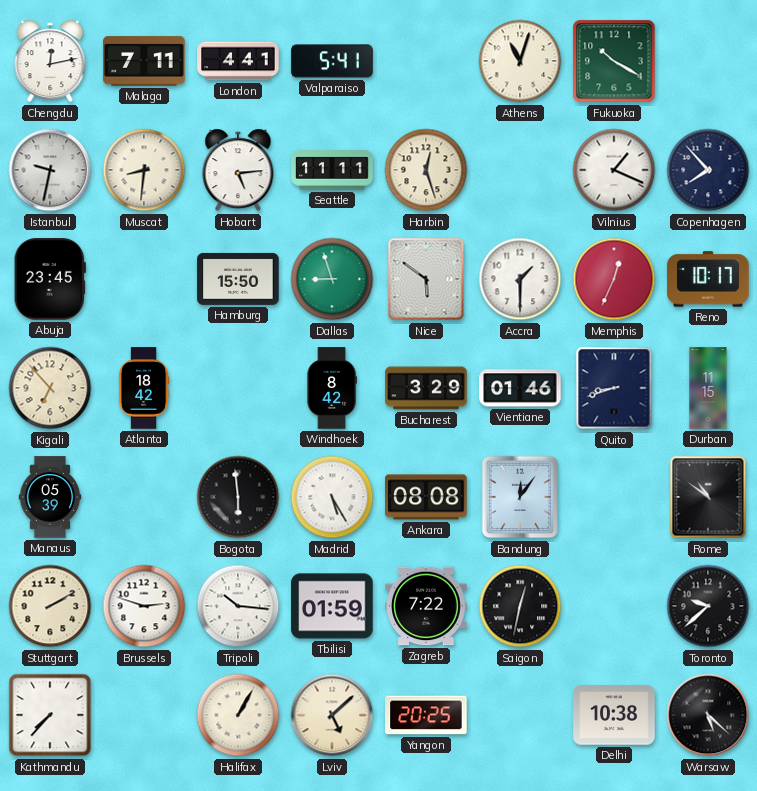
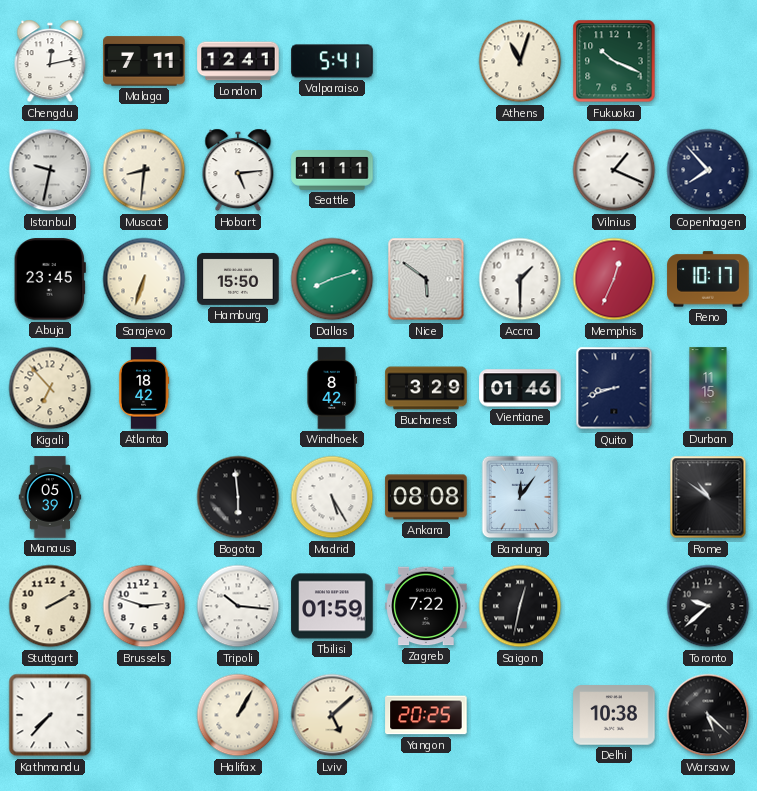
London: 4:41 -> 12:41 (238, 61)
Fukuoka: 10:20 -> 10:19 (614, 61)
Harbin: 12:27 -> none (426, 170)
Sarajevo: none -> 6:33 (144, 279)
Dallas: 8:57 -> 8:12 (332, 279)
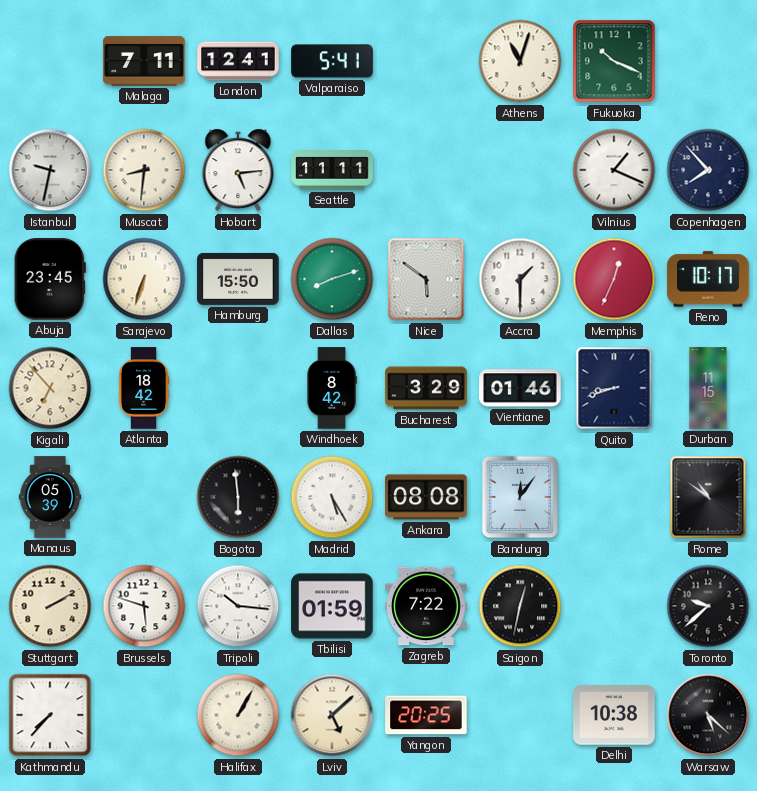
Chengdu: 12:13 -> none (50, 61)
Brussels: 2:48 -> 5:48 (144, 606)
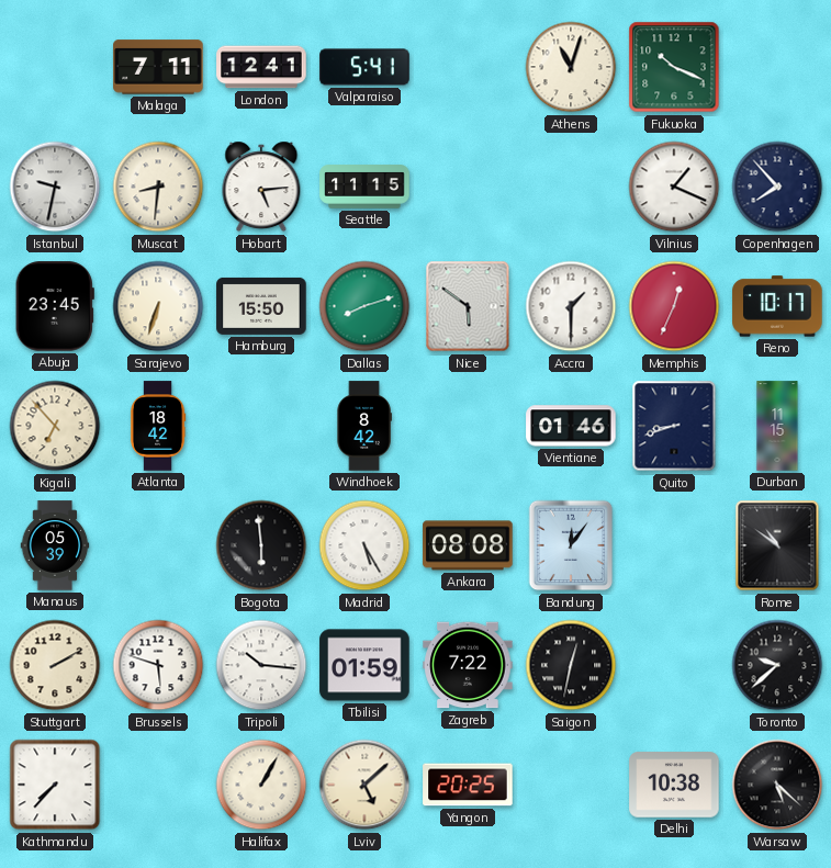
Seattle: 11:11 -> 11:15 (364, 187)
Bucharest: 3:29 -> none (426, 388)
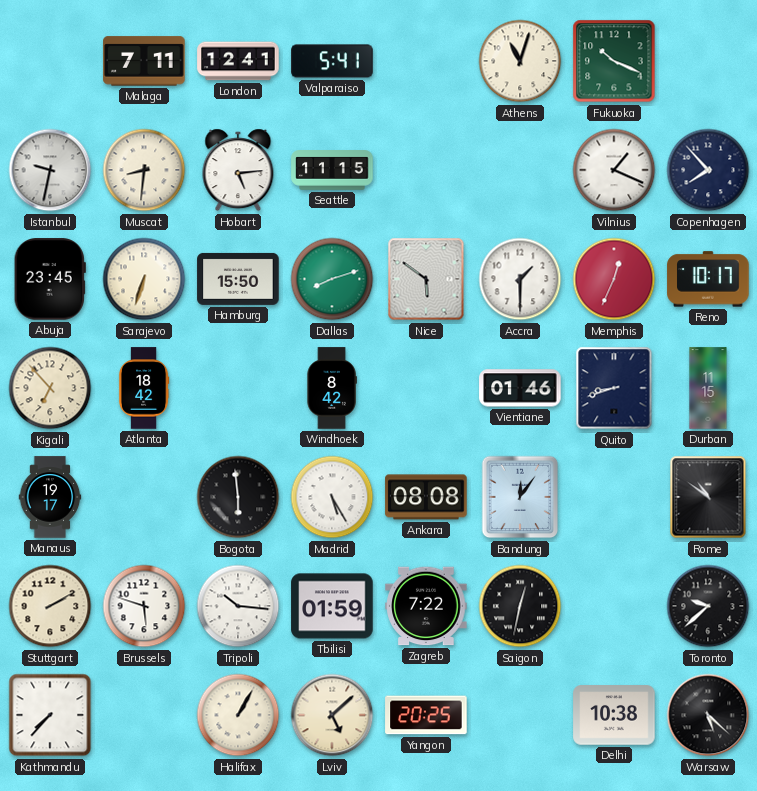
Manaus: 05:39 -> 19:17 (50, 497)
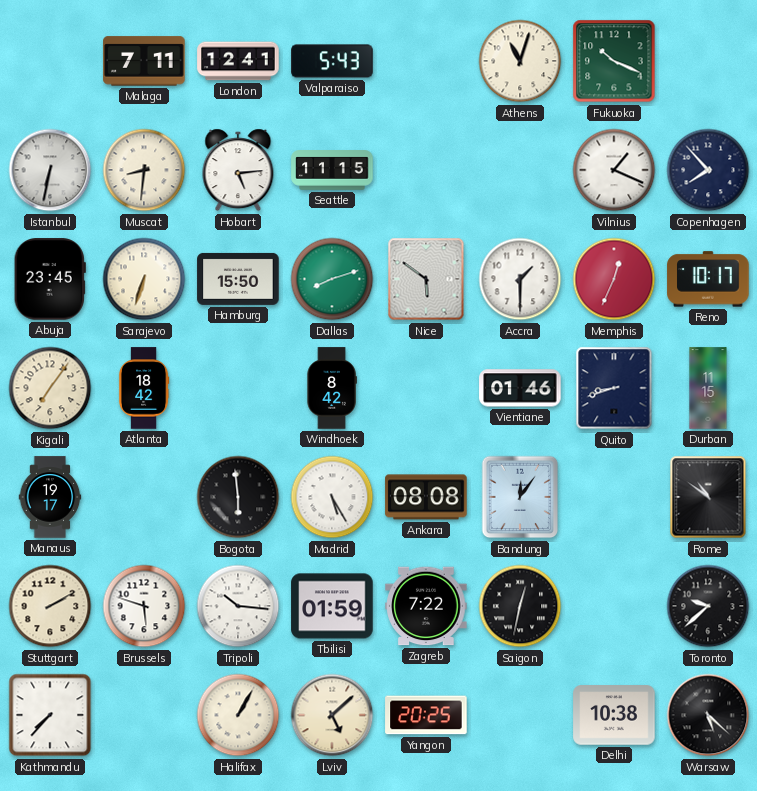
Valparaiso: 5:41 -> 5:43 (332, 61)
Istanbul: 9:32 -> 6:32 (50, 170)
Kigali: 6:53 -> 7:06 (50, 388)
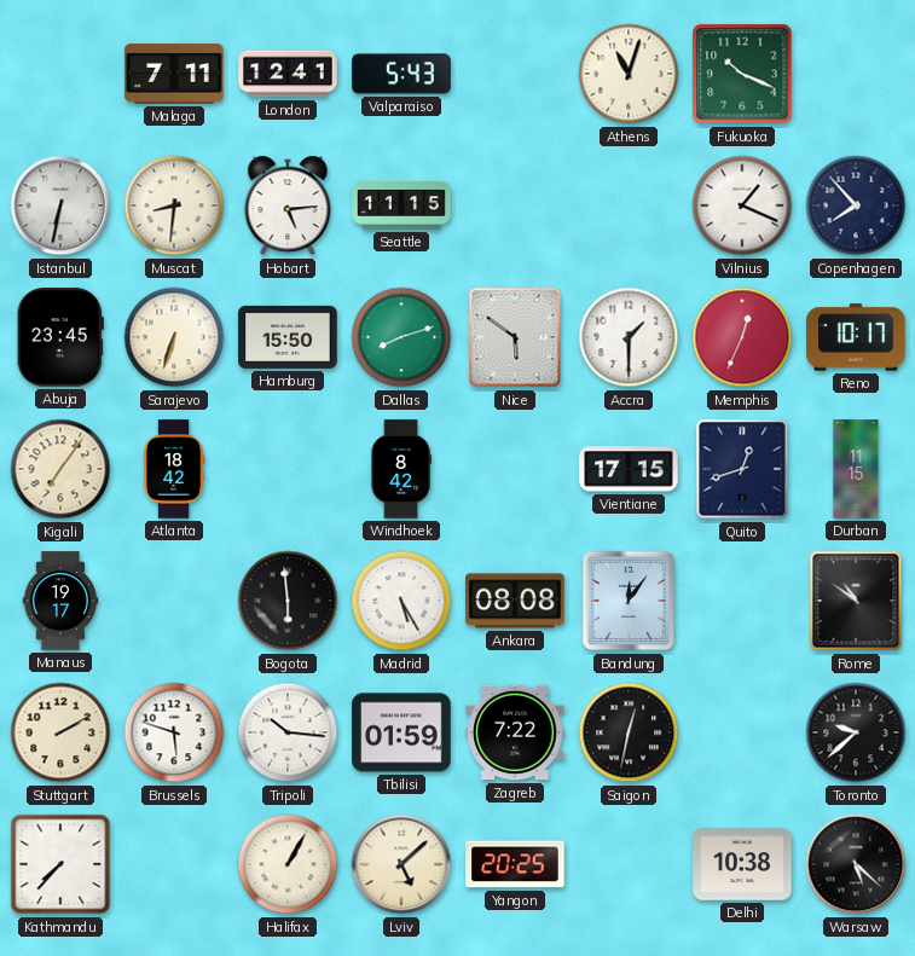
Vientiane: 01:46 -> 17:15 (629, 469)
Quito: 8:42 -> 12:42 (742, 469)
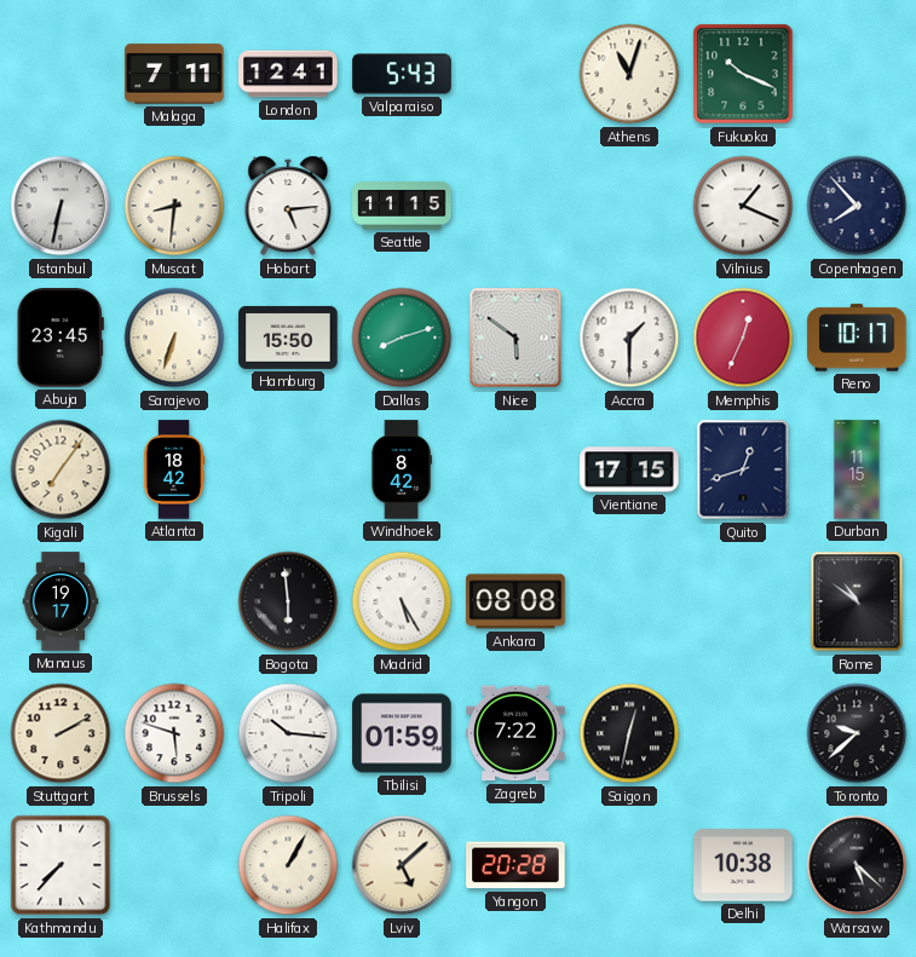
Bandung: 12:06 -> none (629, 601)
Yangon: 20:25 -> 20:28 (515, 865)
